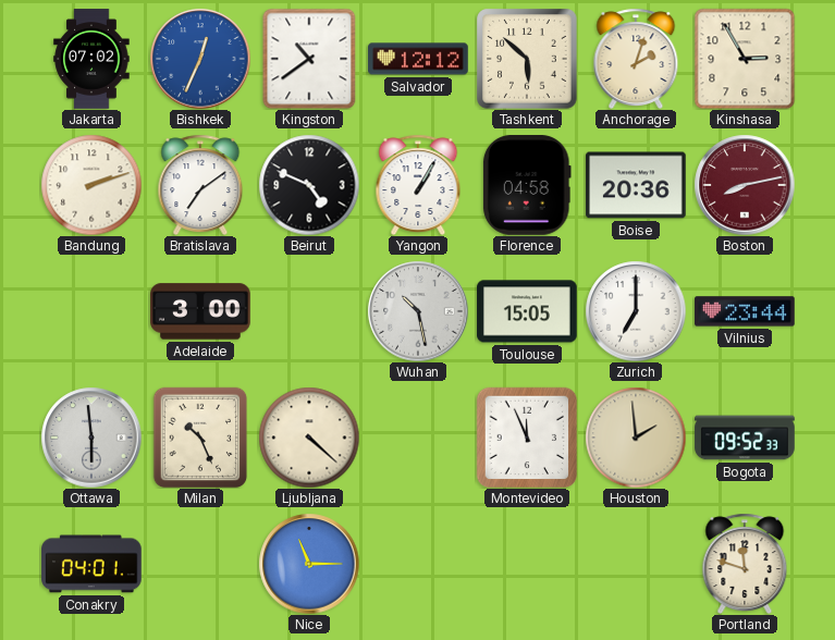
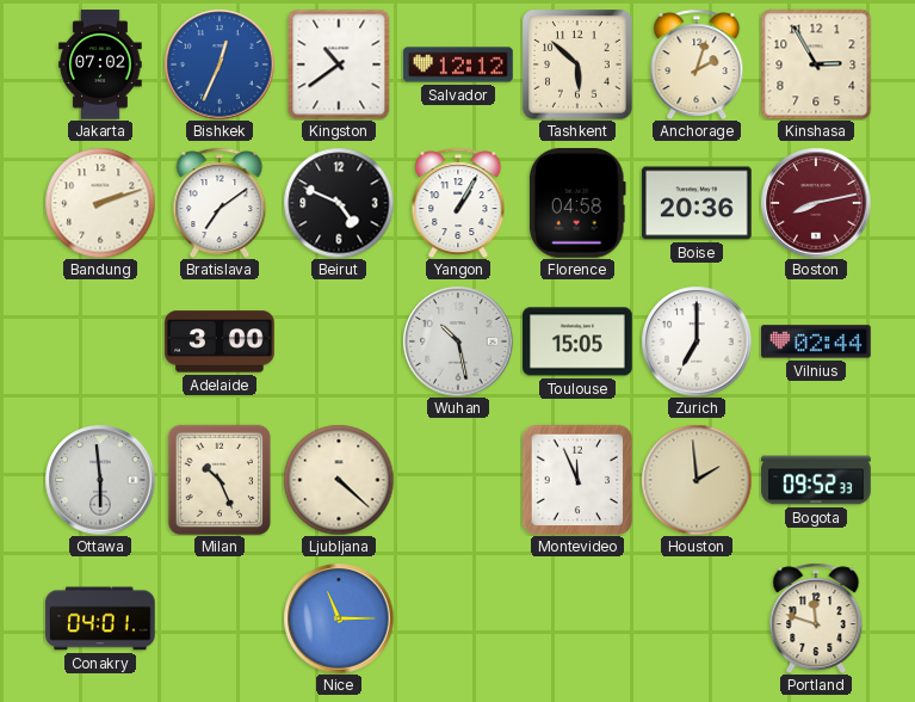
Vilnius: 23:44 -> 02:44 (816, 341)
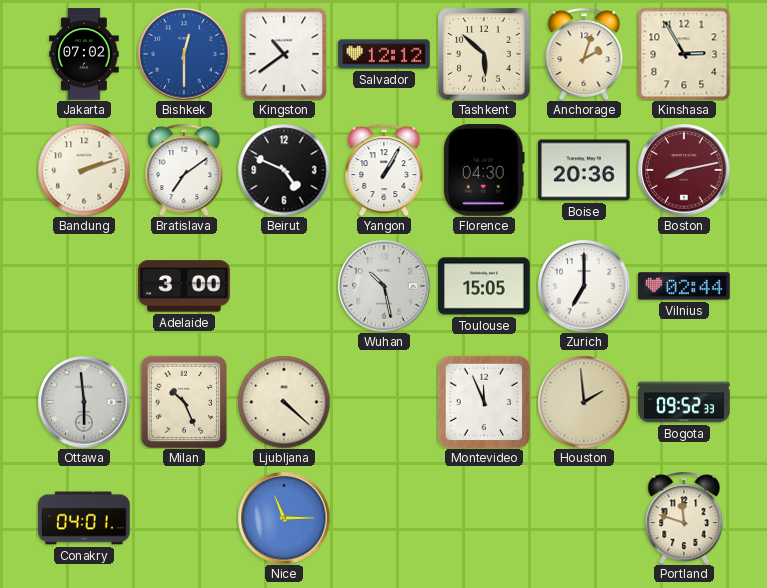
Bishkek: 12:34 -> 12:30 (184, 54)
Florence: 04:58 -> 04:30 (484, 171)
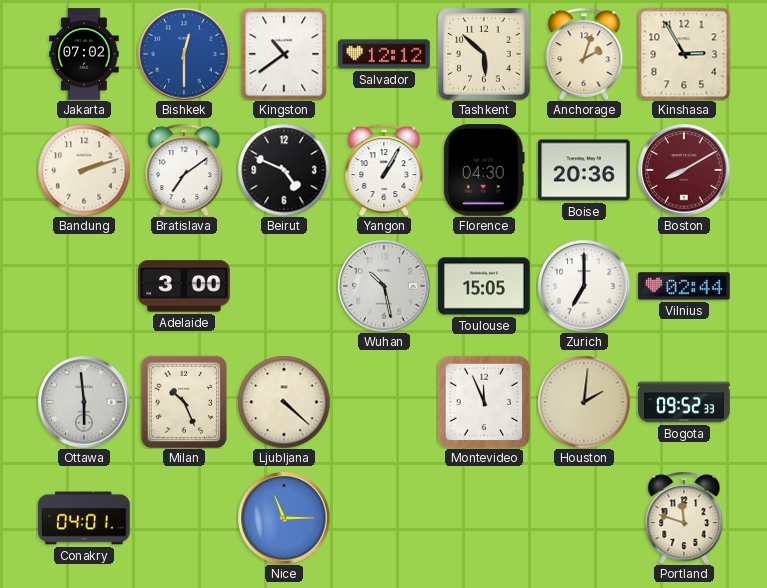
Boston: 8:13 -> 8:10 (684, 170)
Houston: 1:59 -> 2:01 (584, 402)
